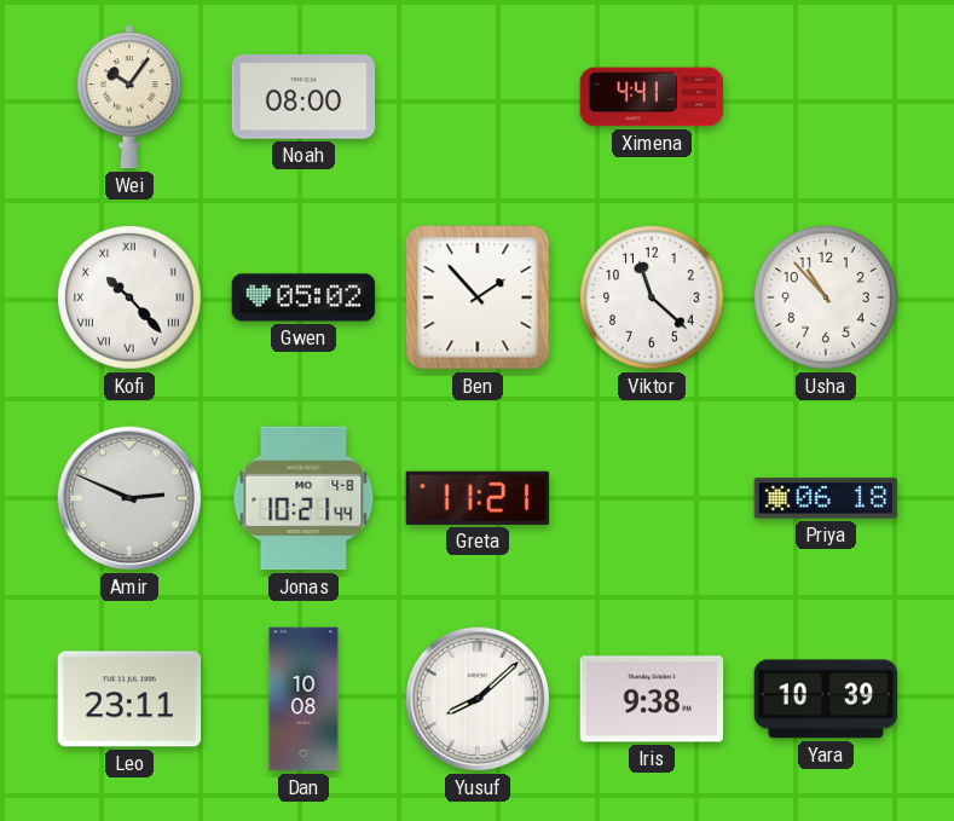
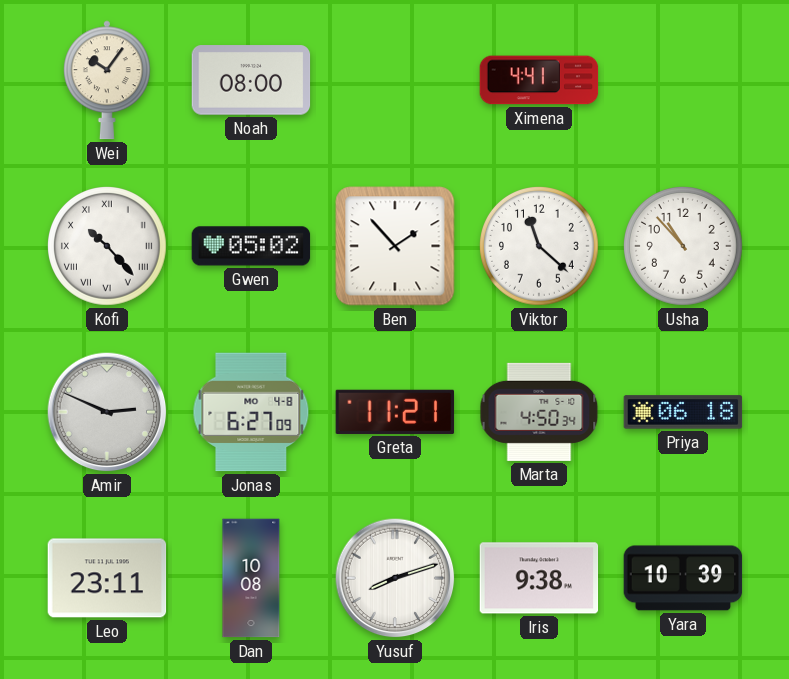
Jonas: 10:21 -> 6:27 (251, 412)
Marta: none -> 4:50 (539, 412)
Yusuf: 8:08 -> 8:12 (395, 578)
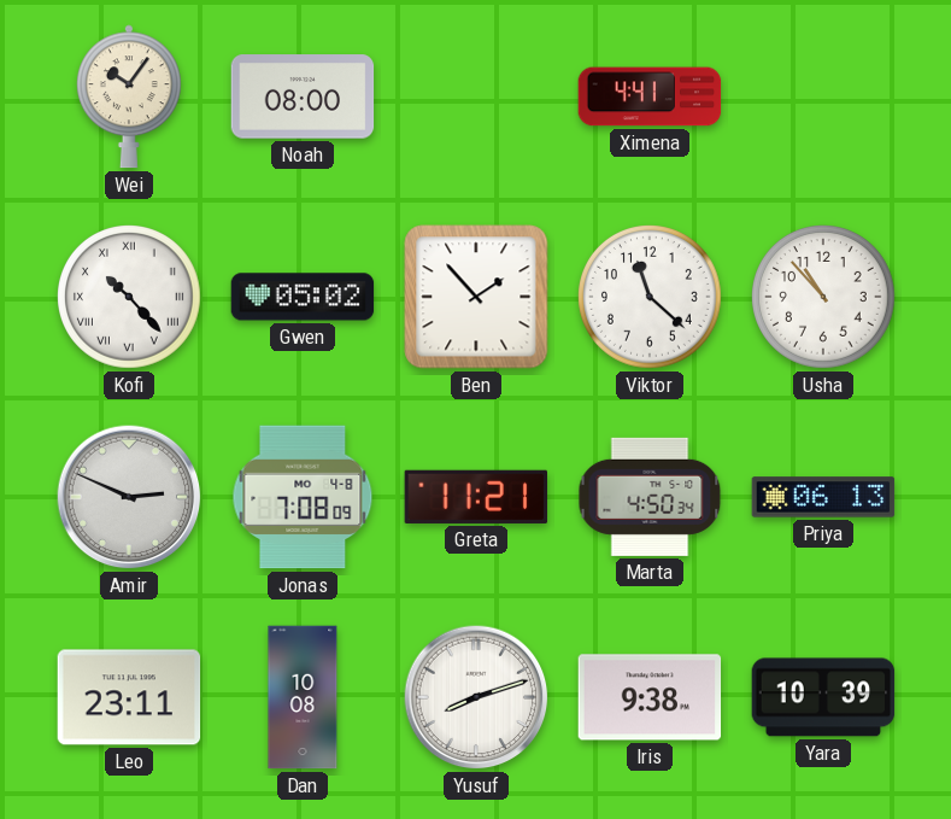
Jonas: 6:27 -> 7:08 (303, 497)
Priya: 06:18 -> 06:13 (823, 497)
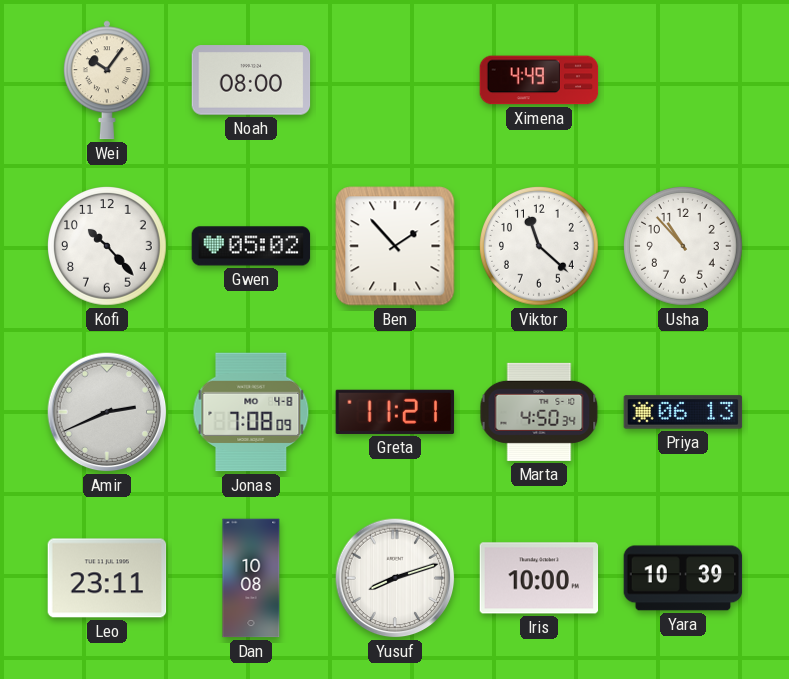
Ximena: 4:41 -> 4:49 (539, 80)
Kofi numerals: Roman -> Arabic (108, 247)
Amir: 2:49 -> 2:41 (107, 412)
Iris: 9:38 -> 10:00 (539, 578)
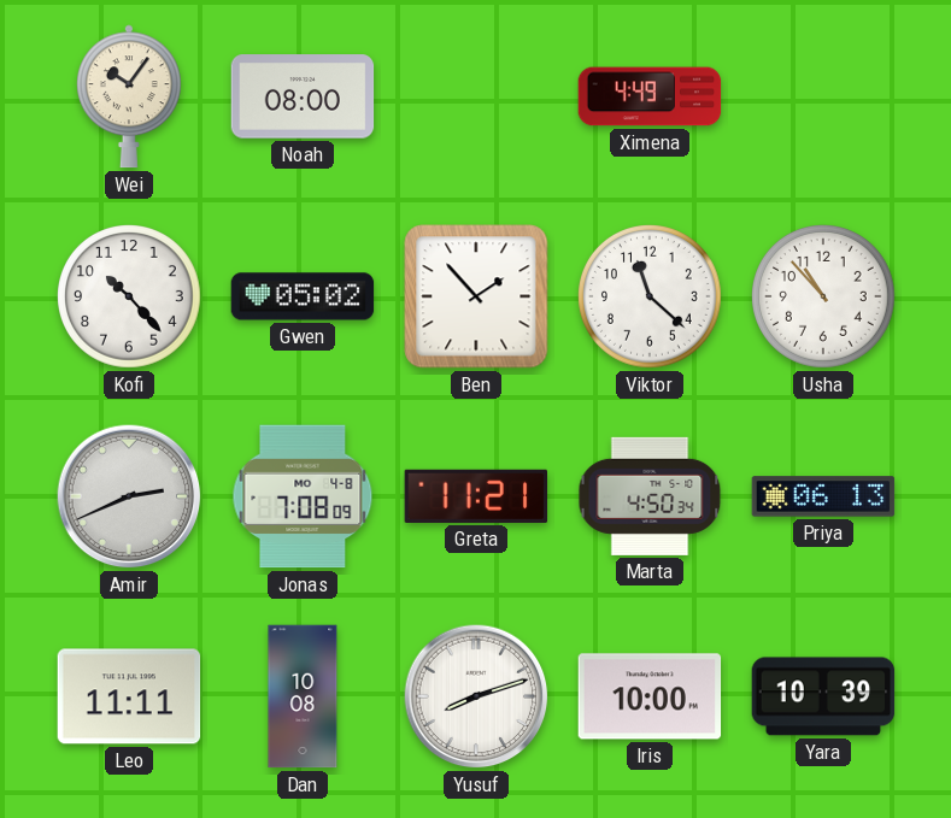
Leo: 23:11 -> 11:11 (129, 696)
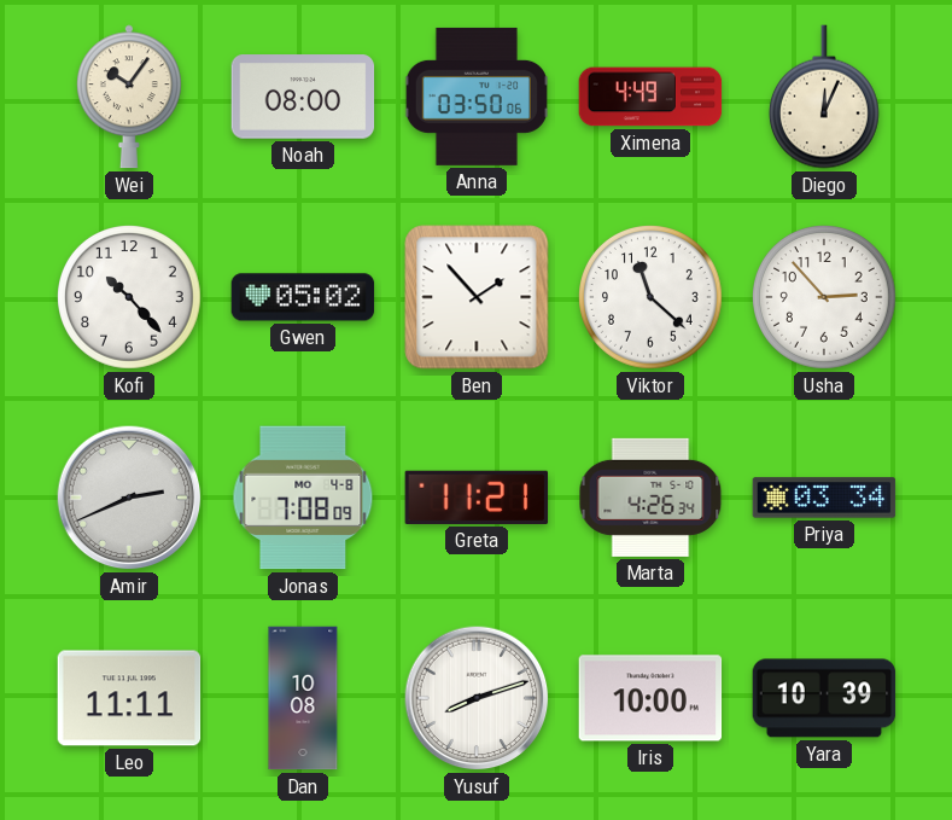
Anna: none -> 03:50 (477, 97)
Diego: none -> 12:04 (824, 97)
Usha: 10:53 -> 2:53 (825, 298)
Marta: 4:50 -> 4:26 (650, 498)
Priya: 06:13 -> 03:34 (824, 498)
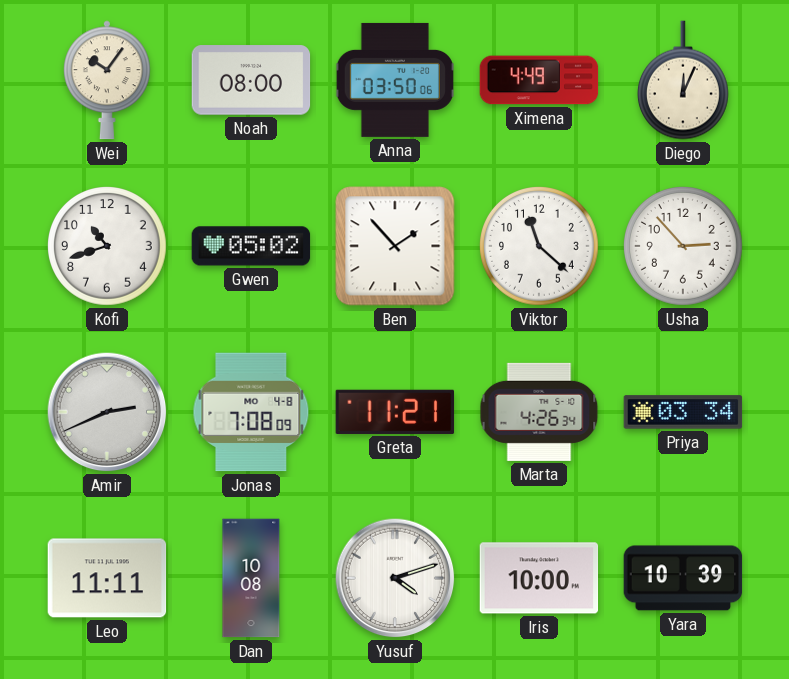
Kofi: 10:23 -> 10:42 (108, 247)
Yusuf: 8:12 -> 4:12 (395, 578)
